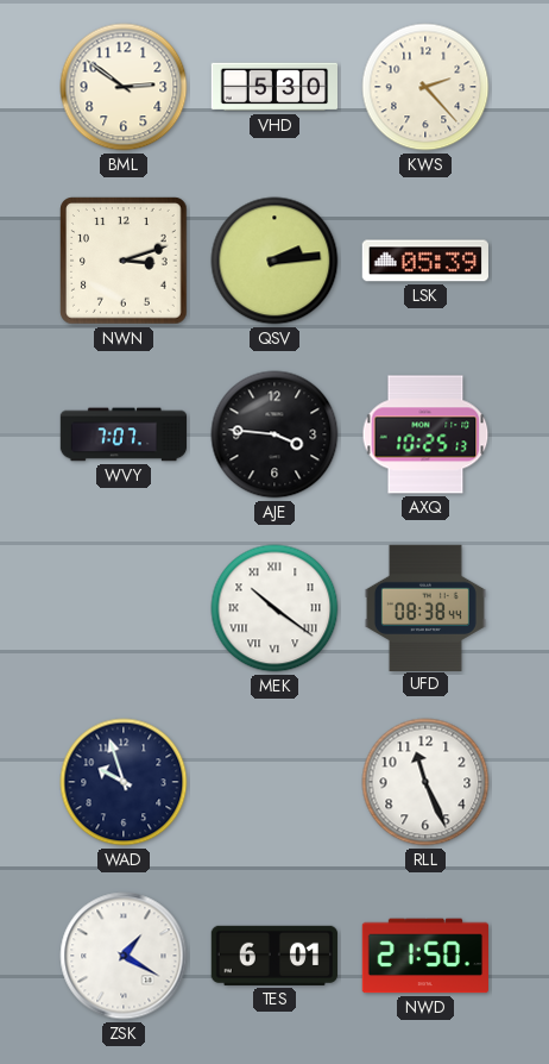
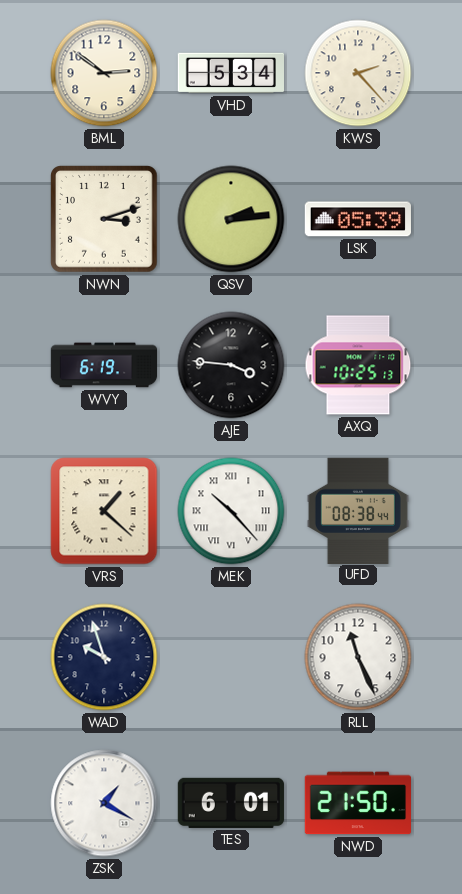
VHD: 5:30 -> 5:34 (230, 73)
WVY: 7:07 -> 6:19 (104, 365)
VRS: none -> 1:22 (104, 511)
MEK: 10:21 -> 10:23 (231, 511)
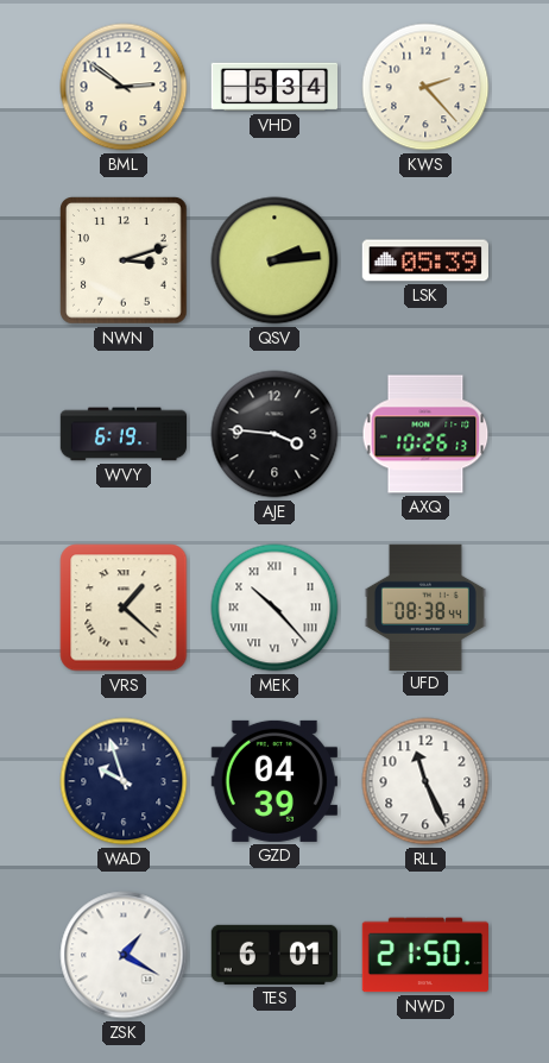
AXQ: 10:25 -> 10:26 (425, 434)
GZD: none -> 04:39 (274, 781)
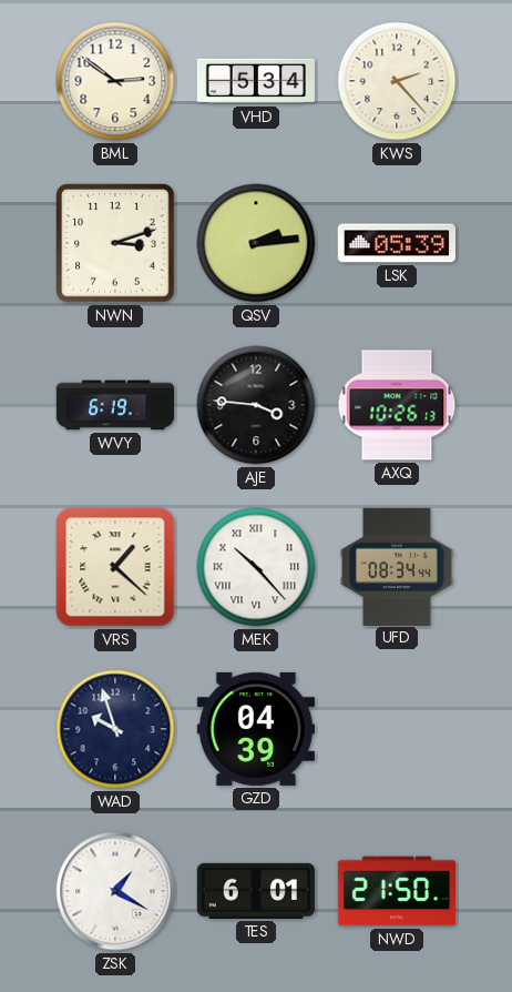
UFD: 08:38 -> 08:34 (397, 566)
RLL: 11:26 -> none (425, 781)
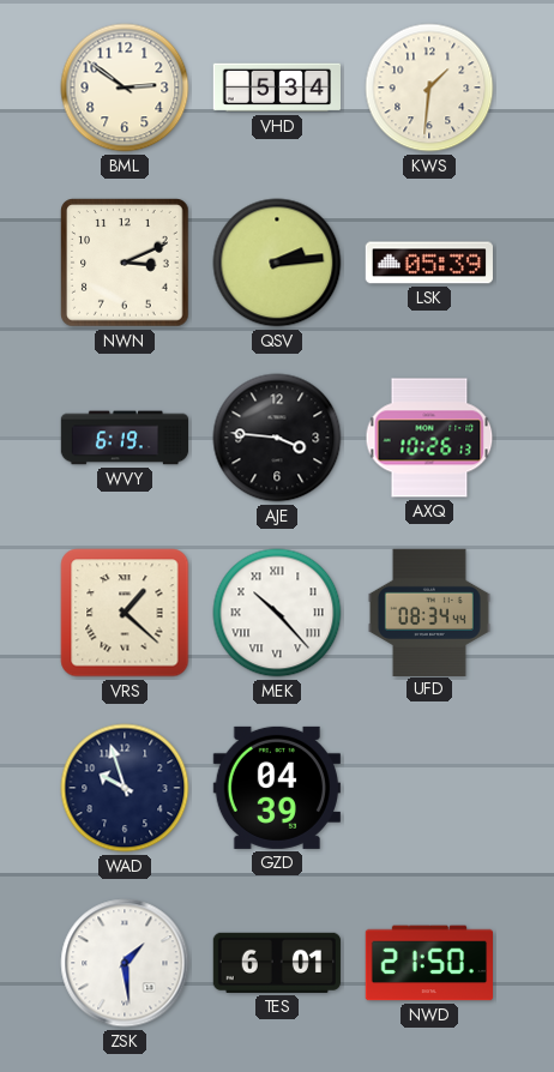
KWS: 2:23 -> 1:31 (429, 88)
NWN: 3:12 -> 3:11 (126, 264)
ZSK: 1:20 -> 1:29 (125, 963)
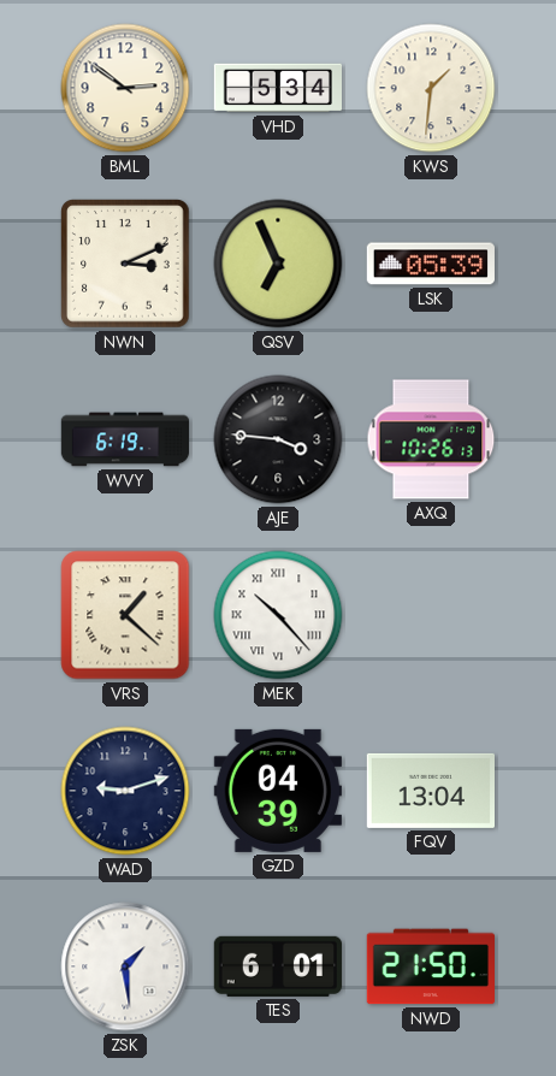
QSV: 2:14 -> 6:56 (278, 264)
UFD: 08:34 -> none (429, 612)
WAD: 9:57 -> 9:12 (125, 791)
FQV: none -> 13:04 (430, 791)
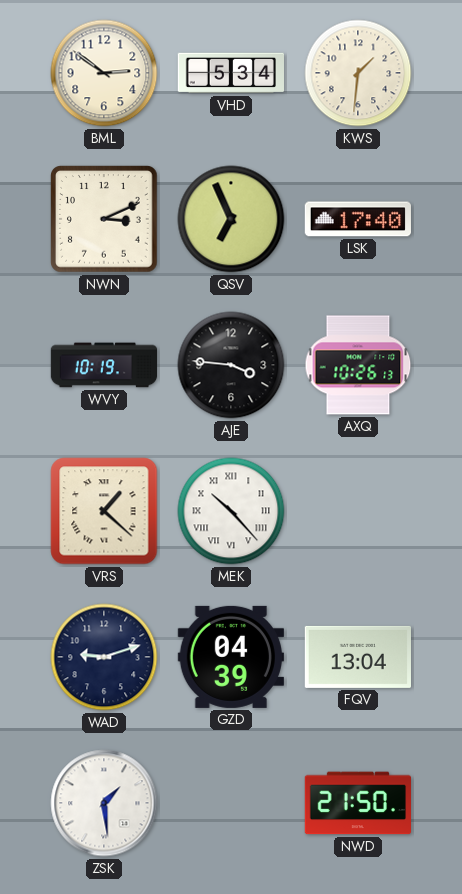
LSK: 05:39 -> 17:40 (357, 219)
WVY: 6:19 -> 10:19 (104, 365)
TES: 6:01 -> none (277, 966)
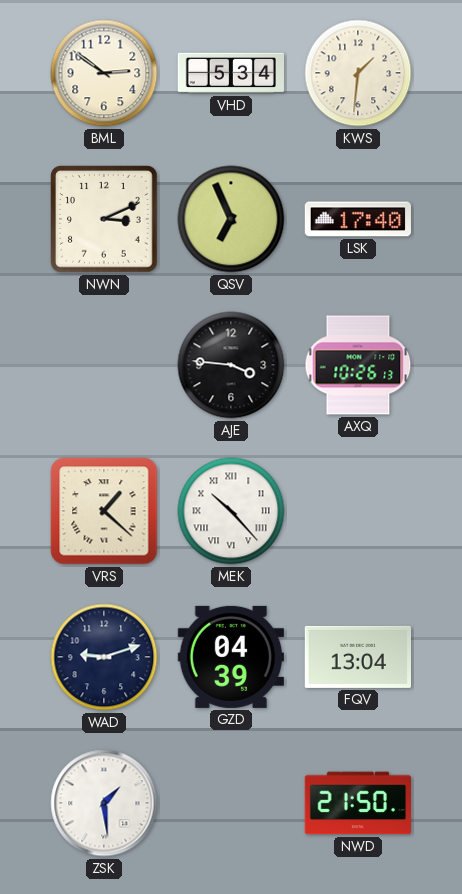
WVY: 10:19 -> none (104, 365)
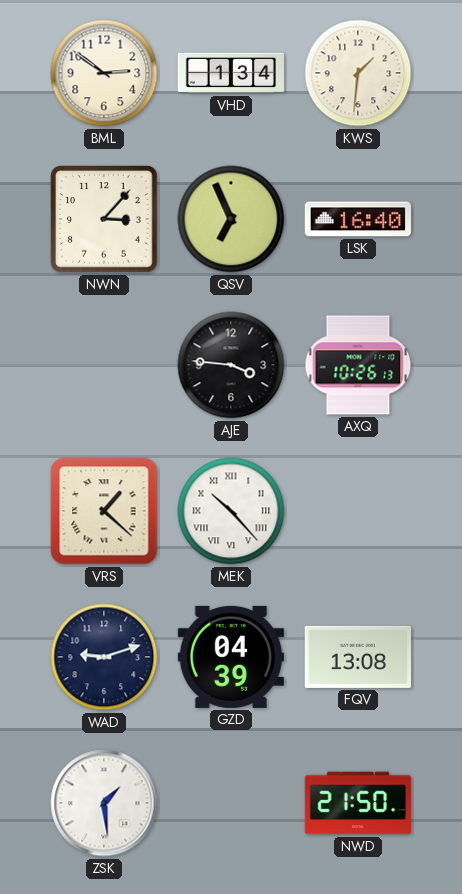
VHD: 5:34 -> 1:34 (230, 73)
NWN: 3:11 -> 3:07 (105, 220)
LSK: 17:40 -> 16:40 (357, 219)
FQV: 13:04 -> 13:08 (357, 657)
